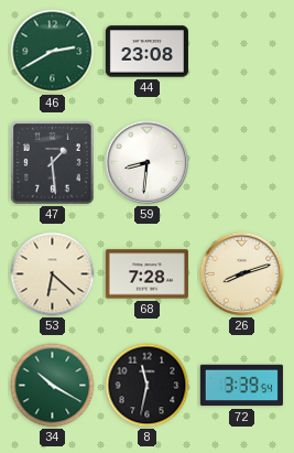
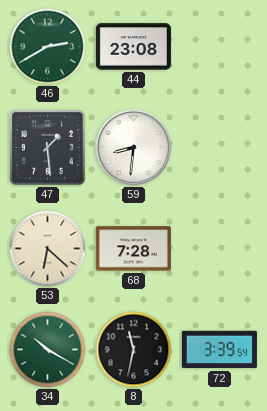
26: 8:12 -> none (242, 274)
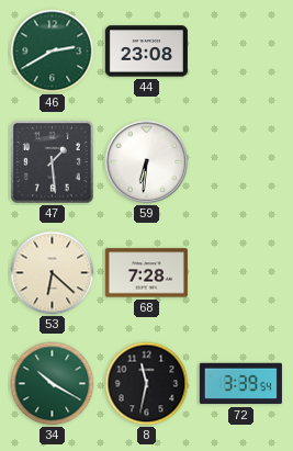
59: 8:31 -> 6:31 (147, 162)
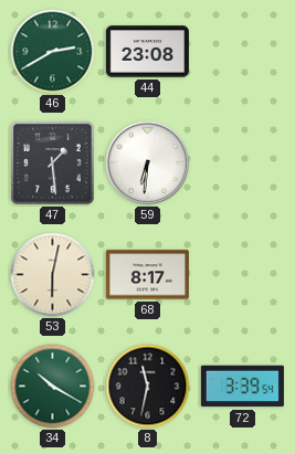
53: 6:22 -> 6:02 (53, 275)
68: 7:28 -> 8:17 (147, 275)
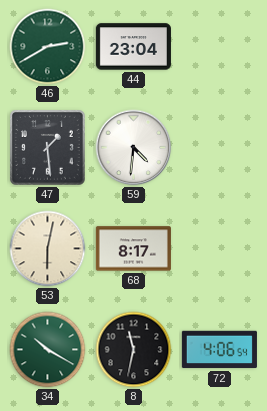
44: 23:08 -> 23:04 (133, 47)
59: 6:31 -> 4:31 (134, 148)
72: 3:39 -> 4:06 (219, 350)
